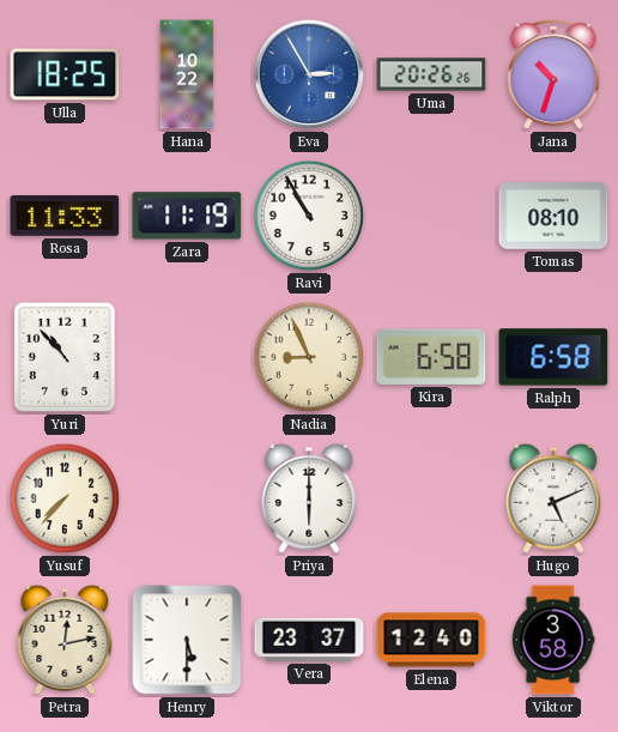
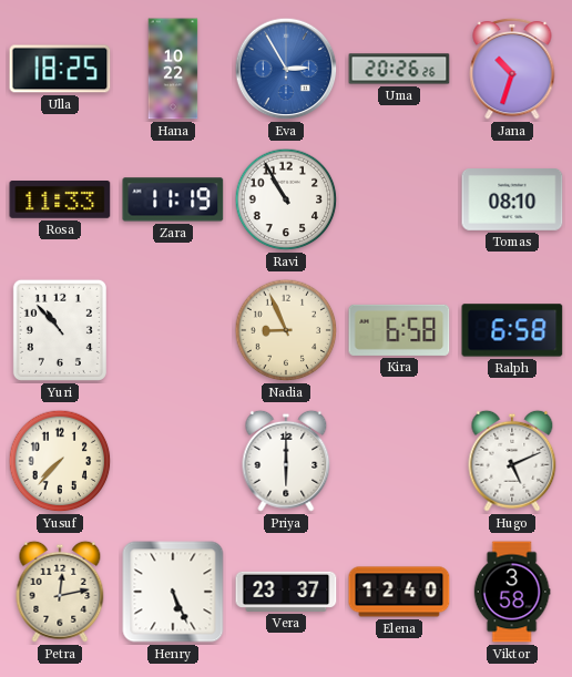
Henry: 5:30 -> 5:26 (173, 592)
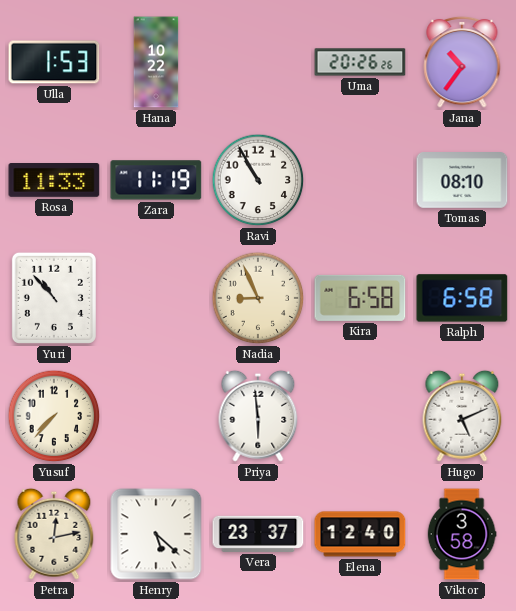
Ulla: 18:25 -> 1:53 (54, 62)
Eva: 2:55 -> none (286, 69)
Jana: 10:33 -> 10:36 (462, 62)
Priya: 6:00 -> 5:59 (258, 416)
Henry: 5:26 -> 5:22 (156, 534)
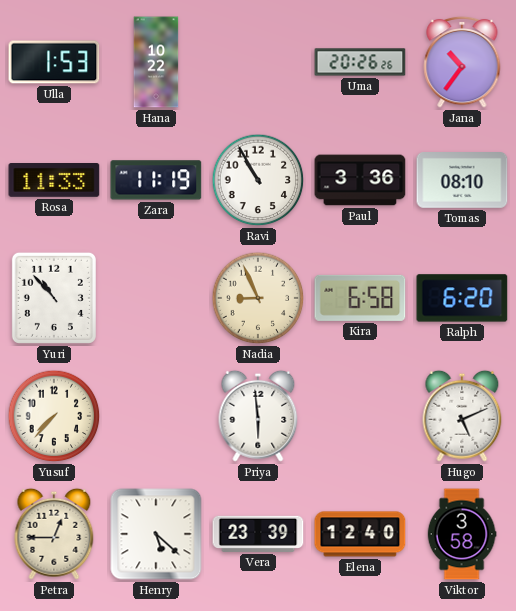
Paul: none -> 3:36 (360, 180)
Ralph: 6:58 -> 6:20 (462, 298)
Petra: 12:13 -> 12:45 (54, 534)
Vera: 23:37 -> 23:39 (258, 534)
